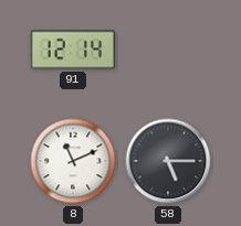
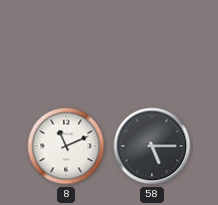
91: 12:14 -> none (72, 50)
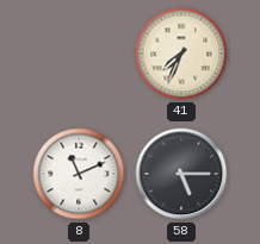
41: none -> 7:34 (181, 54)
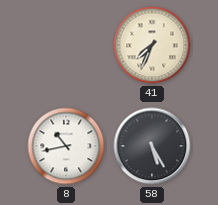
8: 11:11 -> 10:43 (66, 146)
58: 5:15 -> 5:25 (152, 146)
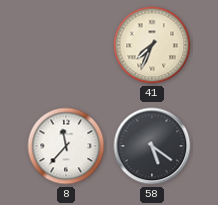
8: 10:43 -> 11:37 (66, 146)
58: 5:25 -> 5:21 (152, 146)
